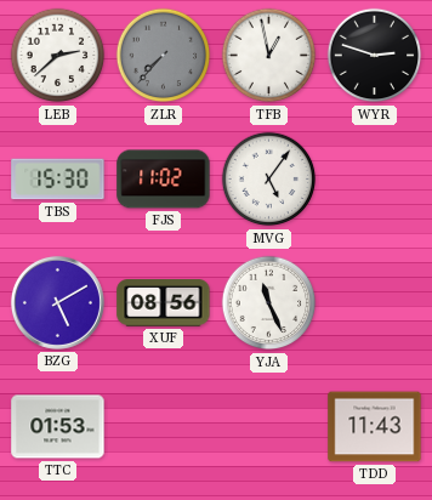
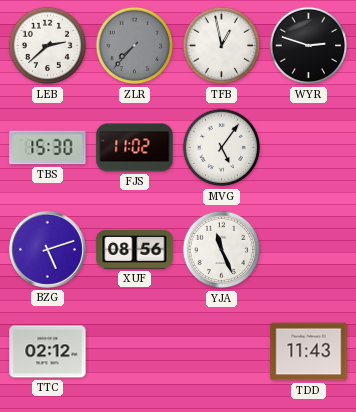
BZG: 5:10 -> 5:12 (47, 249)
TTC: 01:53 -> 02:12 (48, 352)
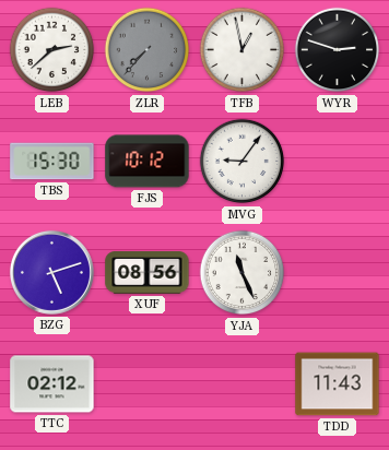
FJS: 11:02 -> 10:12 (148, 162)
MVG: 5:06 -> 9:06 (243, 162)
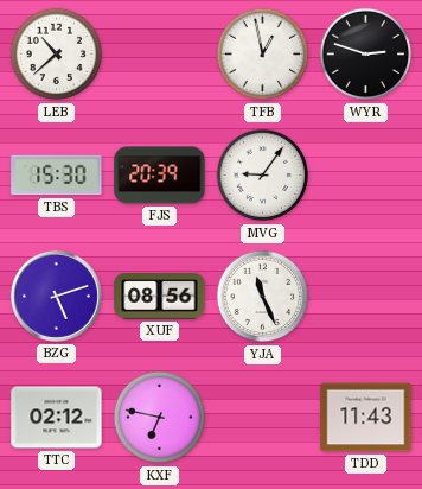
LEB: 2:38 -> 10:38 (57, 55)
ZLR: 7:37 -> none (148, 50)
FJS: 10:12 -> 20:39 (160, 176)
KXF: none -> 6:47 (160, 418)
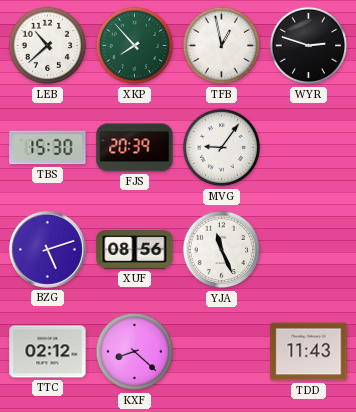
XKP: none -> 7:53 (135, 46)
KXF: 6:47 -> 8:22 (135, 352)
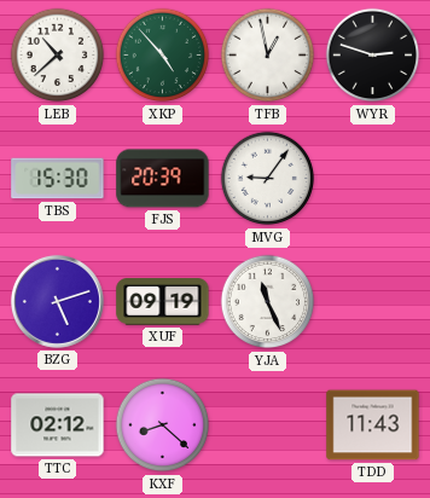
XKP: 7:53 -> 4:53 (163, 56)
XUF: 08:56 -> 09:19 (163, 302)
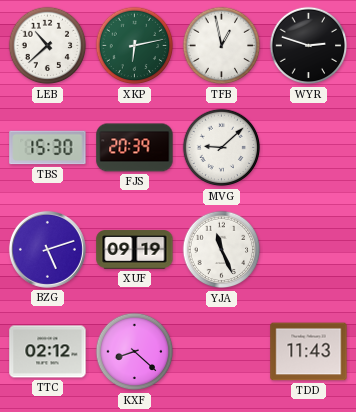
XKP: 4:53 -> 6:13 (135, 46)
MVG: 9:06 -> 9:08 (222, 148)
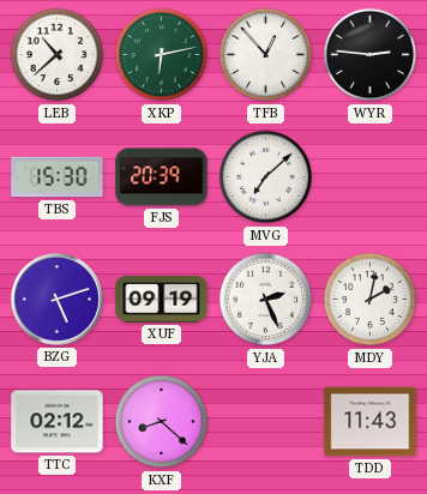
TFB: 12:58 -> 12:53 (266, 55)
WYR: 2:48 -> 2:46 (371, 55)
MVG: 9:08 -> 7:08 (266, 177)
YJA: 11:26 -> 2:26 (266, 300)
MDY: none -> 2:02 (371, 300)
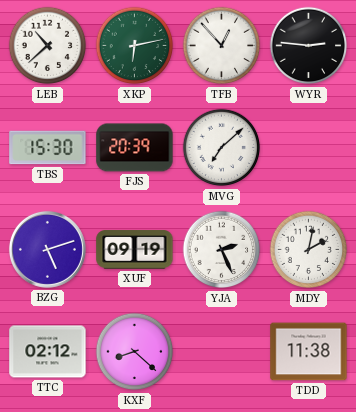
TDD: 11:43 -> 11:38 (309, 352)
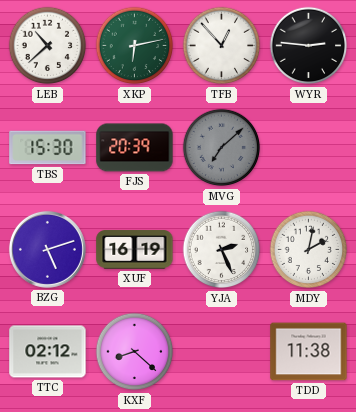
MVG dial: white -> grey (222, 148)
XUF: 09:19 -> 16:19 (135, 250)
